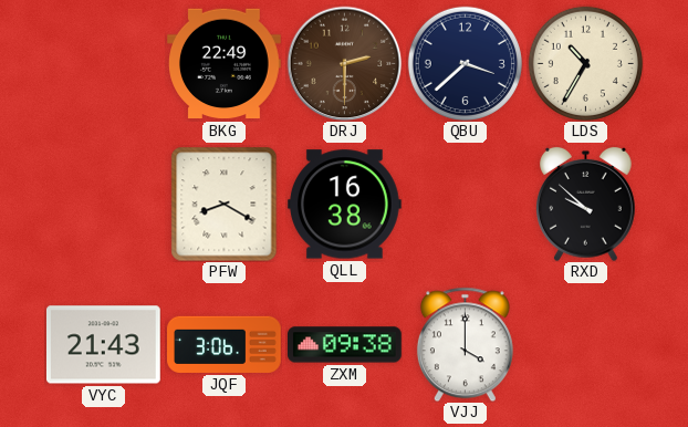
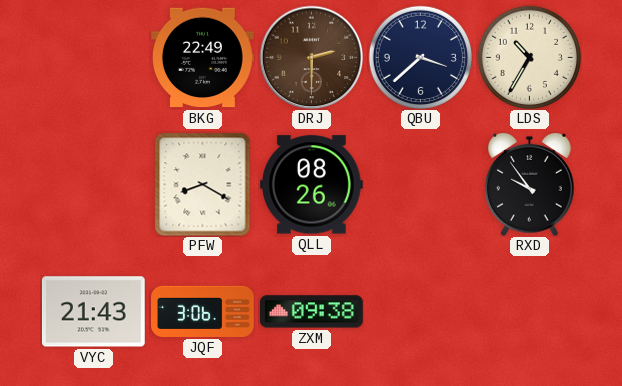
QLL: 16:38 -> 08:26 (311, 185)
RXD: 9:52 -> 9:54 (530, 184)
VJJ: 4:00 -> none (465, 344)
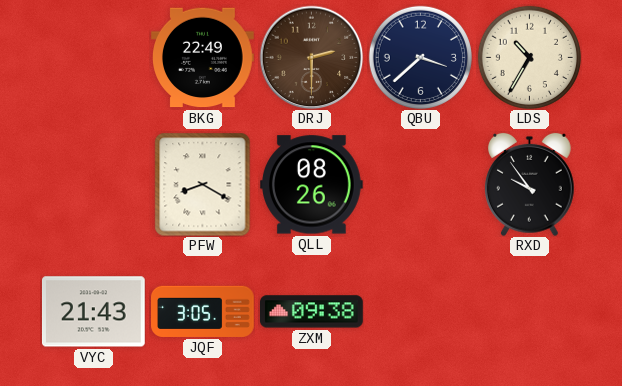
JQF: 3:06 -> 3:05 (203, 311)
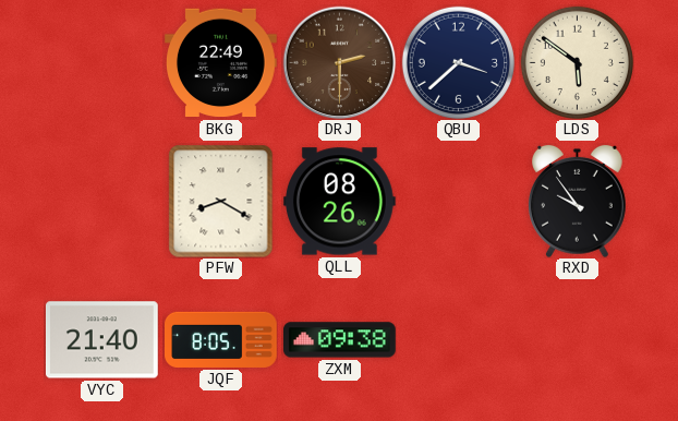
LDS: 10:35 -> 5:51 (577, 62)
VYC: 21:43 -> 21:40 (102, 340)
JQF: 3:05 -> 8:05 (221, 339)
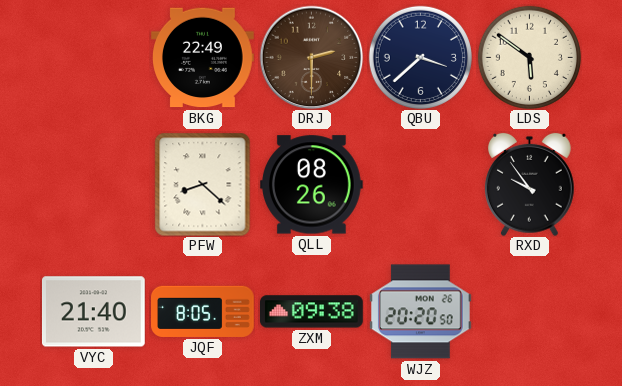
PFW: 8:20 -> 8:22 (203, 184)
WJZ: none -> 20:20 (420, 312)
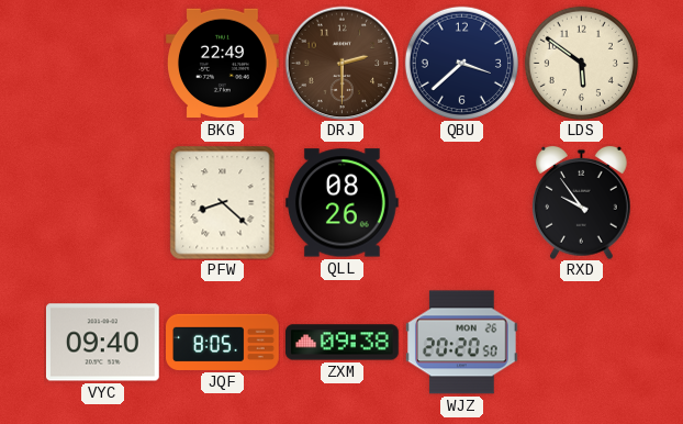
VYC: 21:40 -> 09:40 (103, 343)
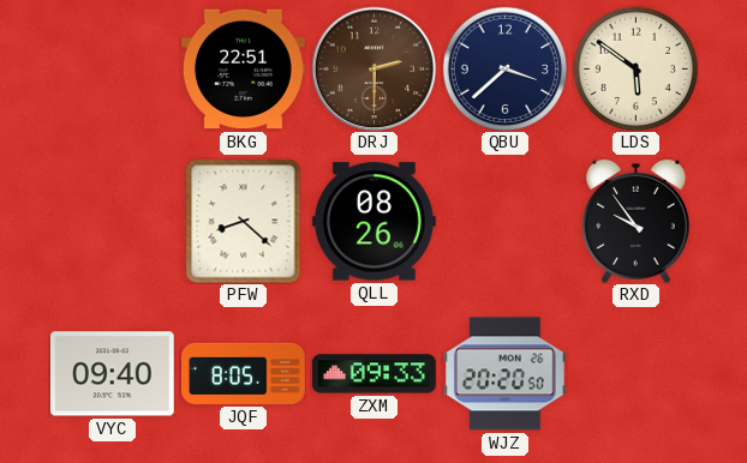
BKG: 22:49 -> 22:51 (244, 70)
ZXM: 09:38 -> 09:33 (375, 374)
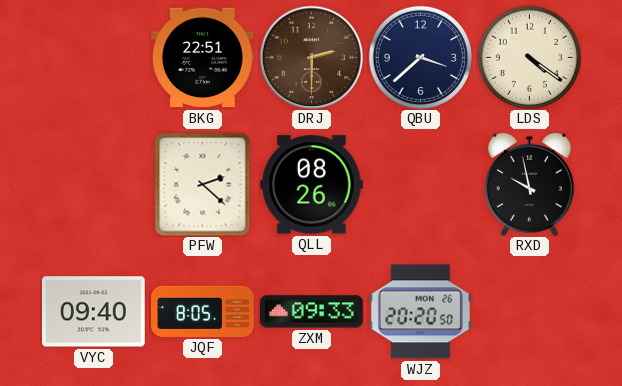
LDS: 5:51 -> 4:21 (529, 57)
PFW: 8:22 -> 2:22 (203, 184)
RXD: 9:54 -> 9:58 (530, 184)
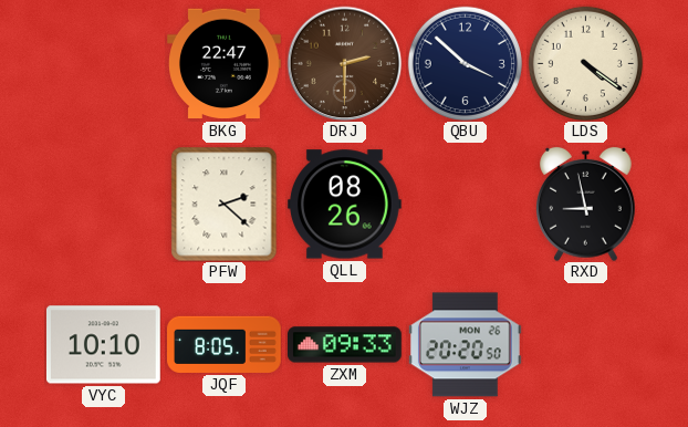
BKG: 22:51 -> 22:47 (225, 64)
QBU: 3:38 -> 3:52 (465, 63)
RXD: 9:58 -> 8:58 (586, 204)
VYC: 09:40 -> 10:10 (104, 345)
